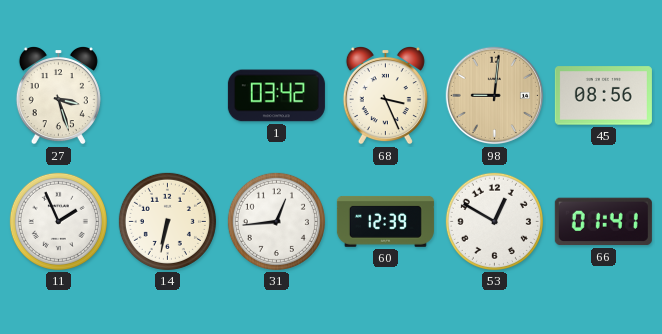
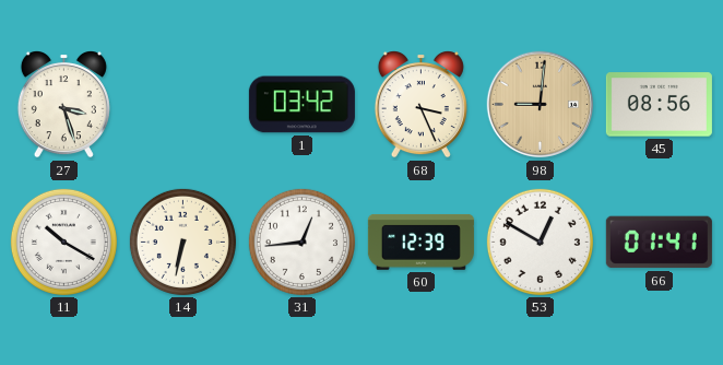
11: 1:56 -> 10:20 (63, 242)
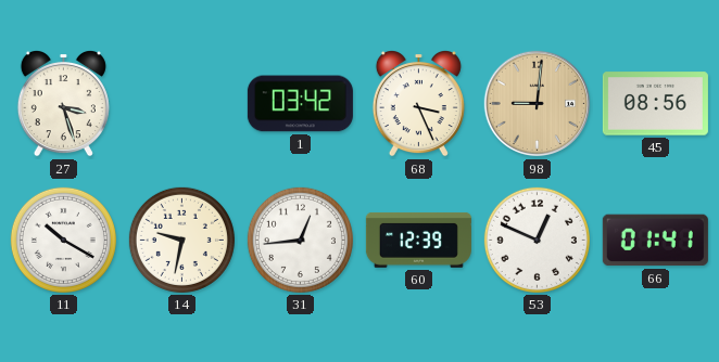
14: 6:32 -> 9:32 (181, 240)
53: 12:50 -> 12:49 (537, 240)
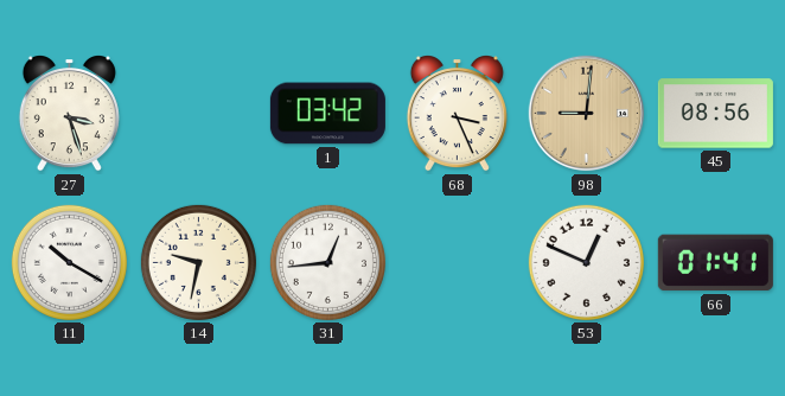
60: 12:39 -> none (418, 240)
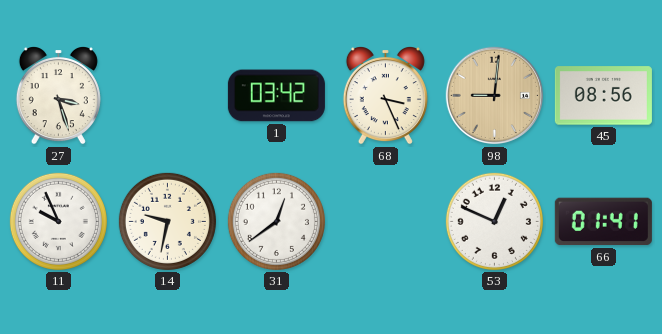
11: 10:20 -> 9:56 (58, 221)
31: 12:44 -> 12:39 (276, 221)
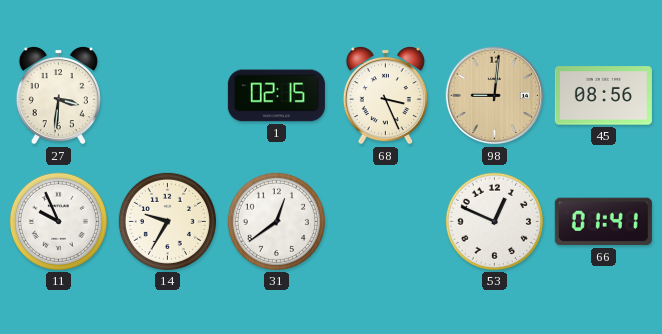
27: 3:27 -> 3:31 (58, 96)
1: 03:42 -> 02:15 (276, 96)
14: 9:32 -> 9:35 (167, 221)
